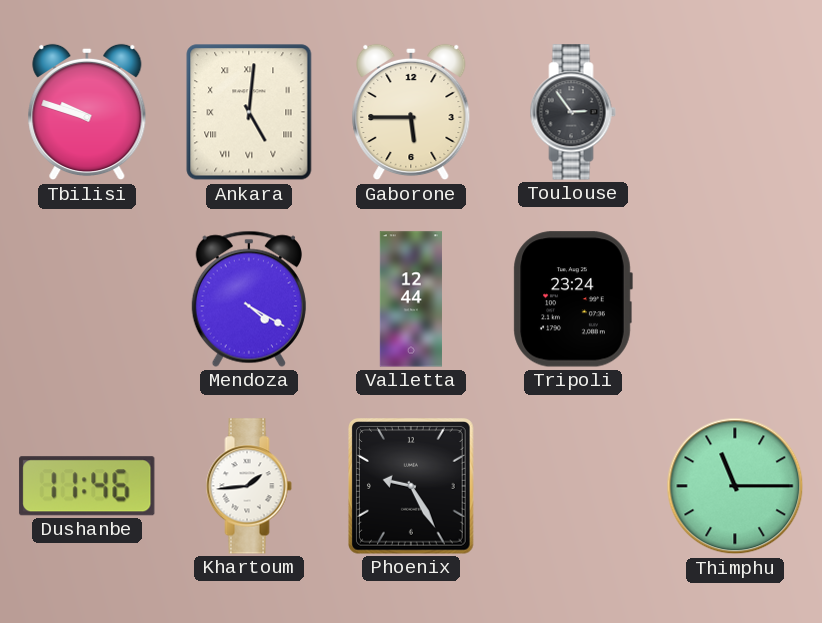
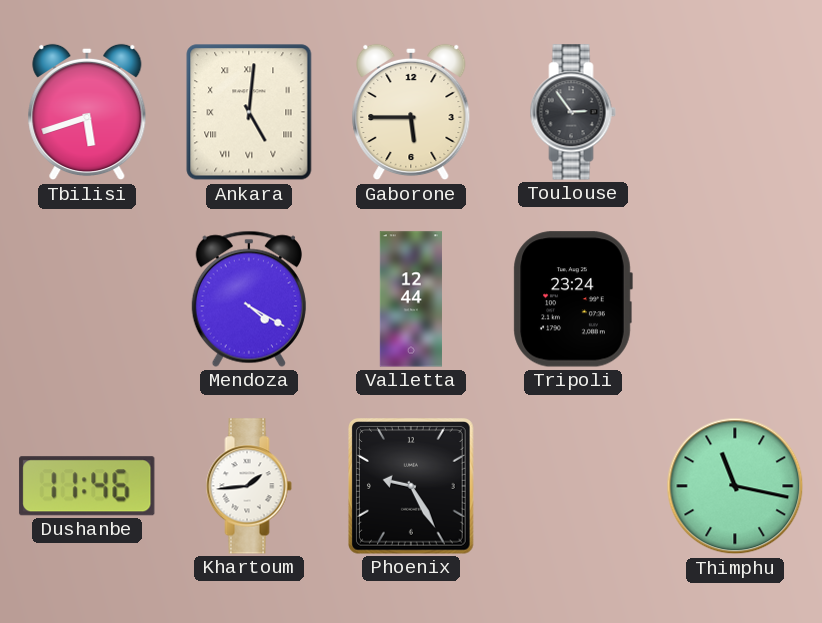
Tbilisi: 9:48 -> 5:42 (87, 112)
Thimphu: 11:15 -> 11:17 (735, 486)
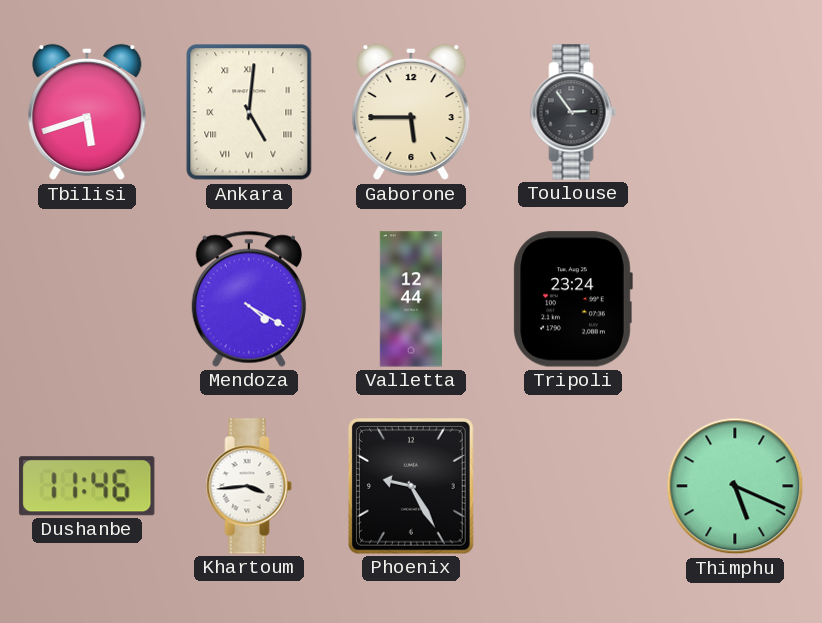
Khartoum: 1:44 -> 3:44 (249, 486)
Thimphu: 11:17 -> 5:19 (735, 486)
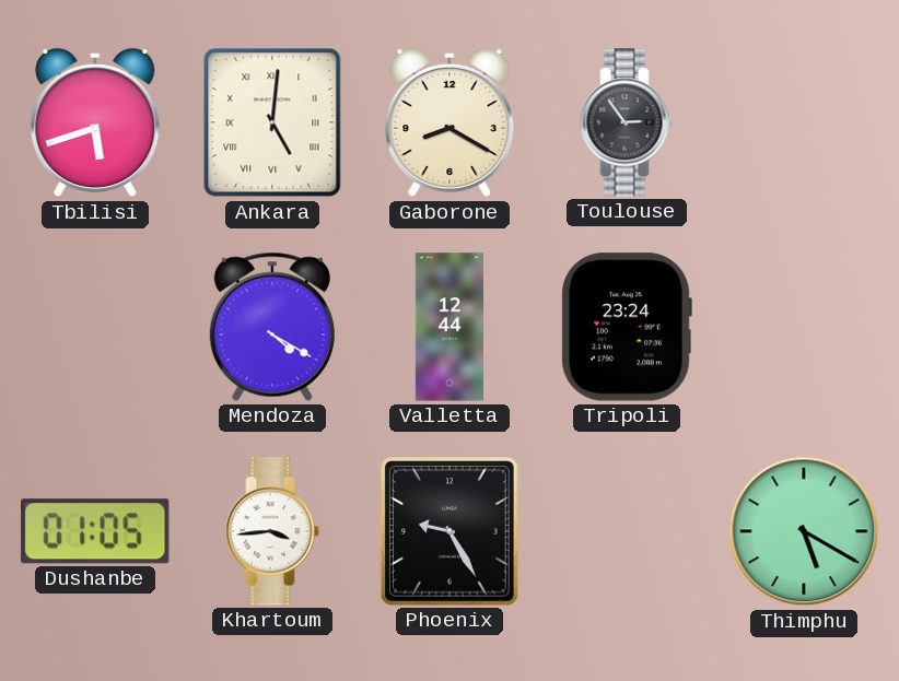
Gaborone: 5:45 -> 8:20 (449, 122)
Dushanbe: 11:46 -> 01:05 (95, 531)
Thimphu: 5:19 -> 5:20 (804, 531)
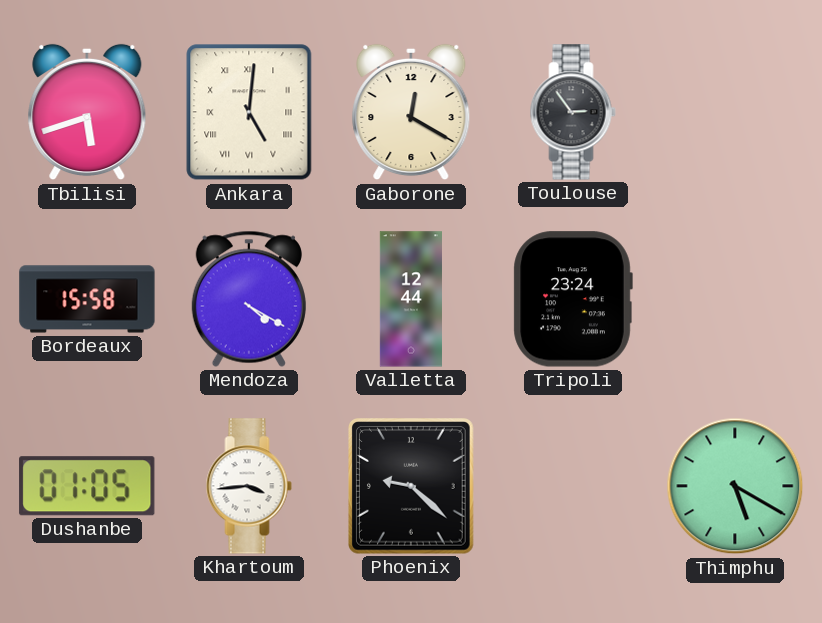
Gaborone: 8:20 -> 12:20 (411, 112)
Bordeaux: none -> 15:58 (87, 299)
Phoenix: 9:25 -> 9:22 (412, 486)
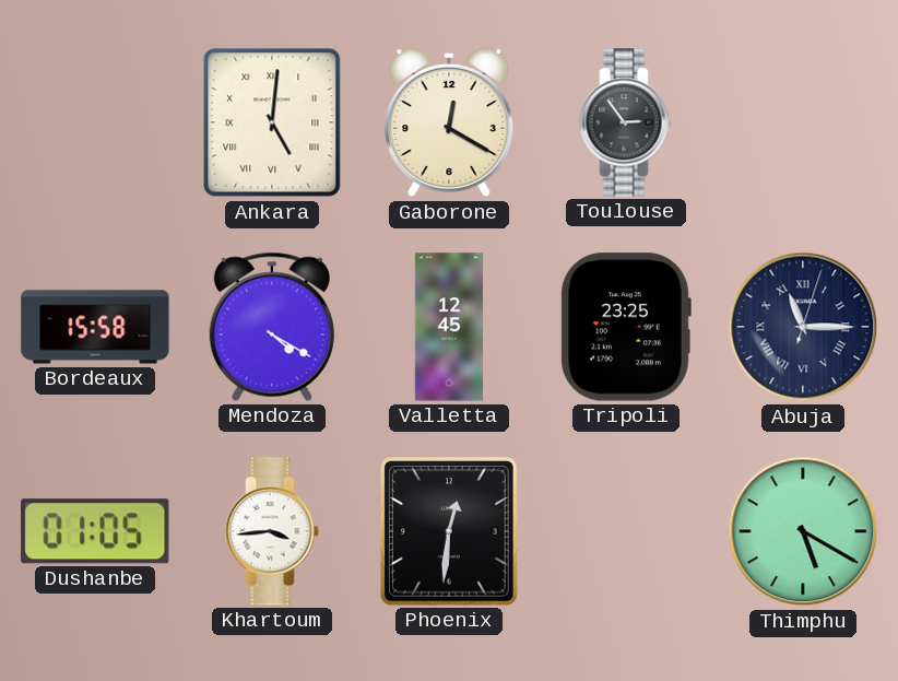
Tbilisi: 5:42 -> none (87, 112)
Valletta: 12:44 -> 12:45 (448, 327)
Tripoli: 23:24 -> 23:25 (626, 327)
Abuja: none -> 11:15 (803, 327)
Phoenix: 9:22 -> 12:31 (450, 531)
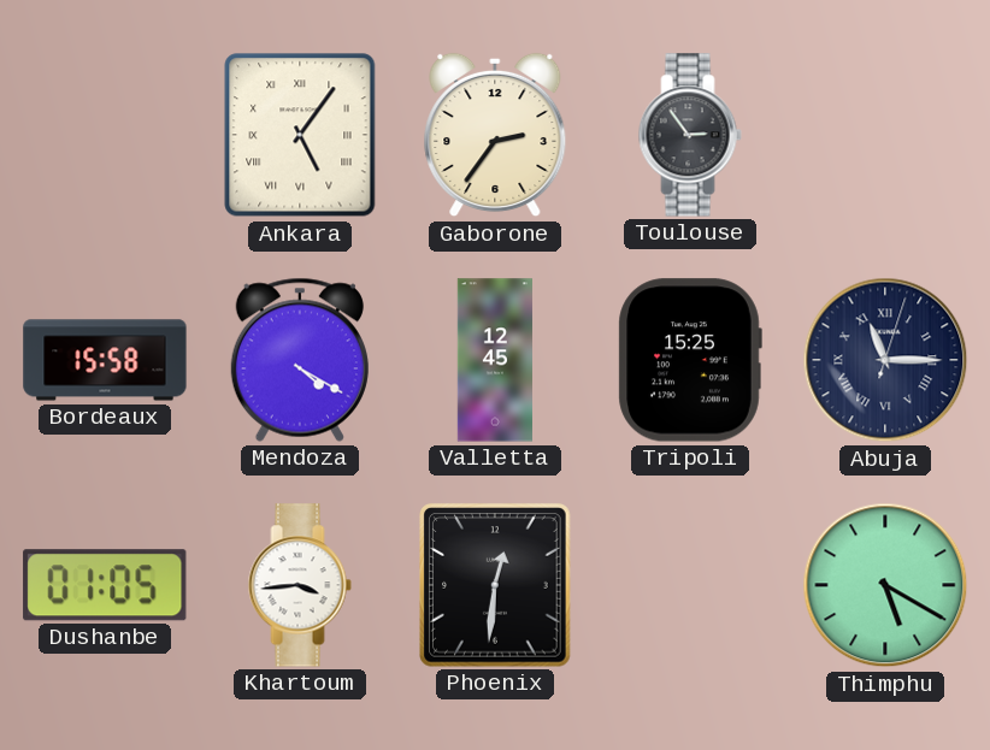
Ankara: 5:01 -> 5:06 (300, 135)
Gaborone: 12:20 -> 2:36 (495, 135)
Tripoli: 23:25 -> 15:25 (690, 360)
